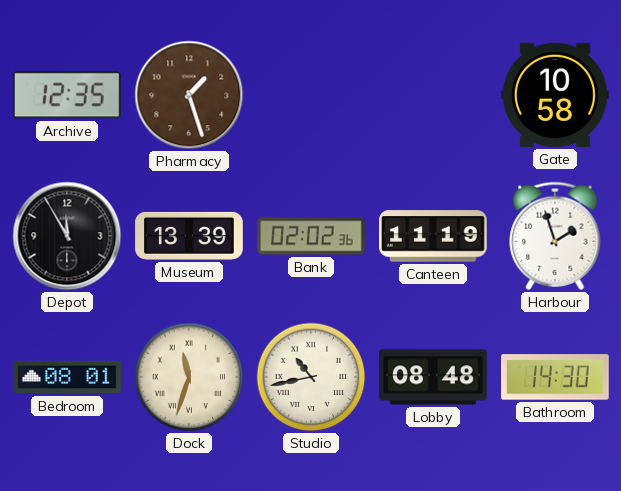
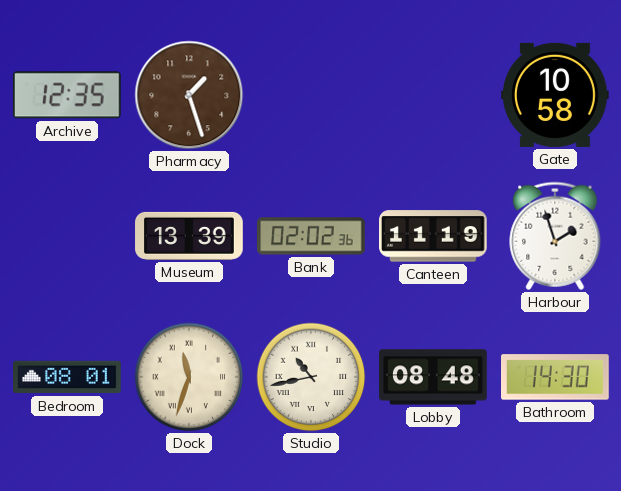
Depot: 11:55 -> none (67, 236)
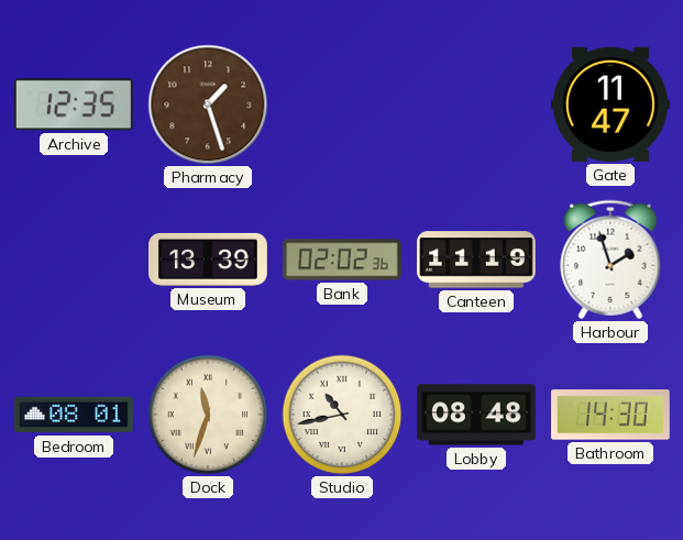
Gate: 10:58 -> 11:47 (612, 104)
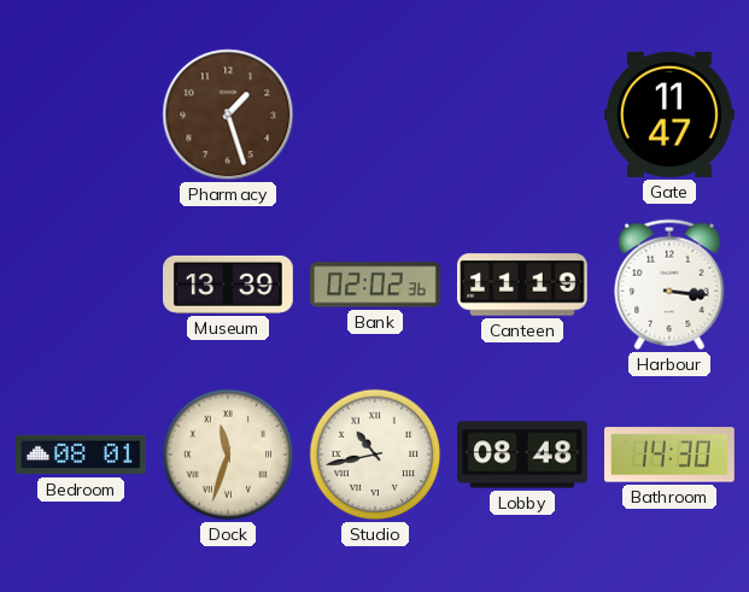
Archive: 12:35 -> none (74, 104)
Harbour: 1:57 -> 3:16 (669, 285)
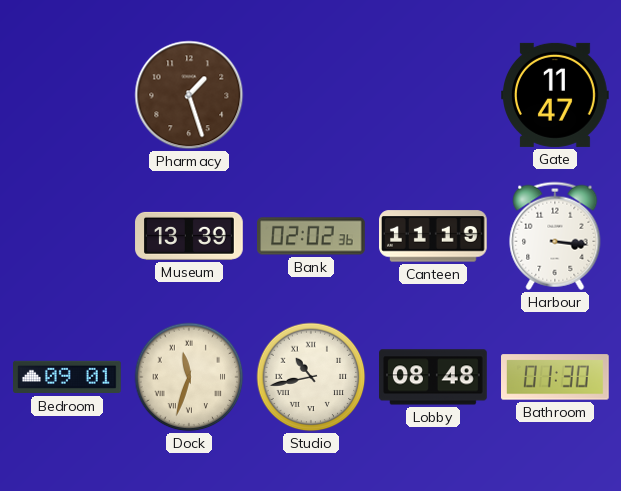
Bedroom: 08:01 -> 09:01 (68, 377)
Bathroom: 14:30 -> 01:30 (556, 377)
